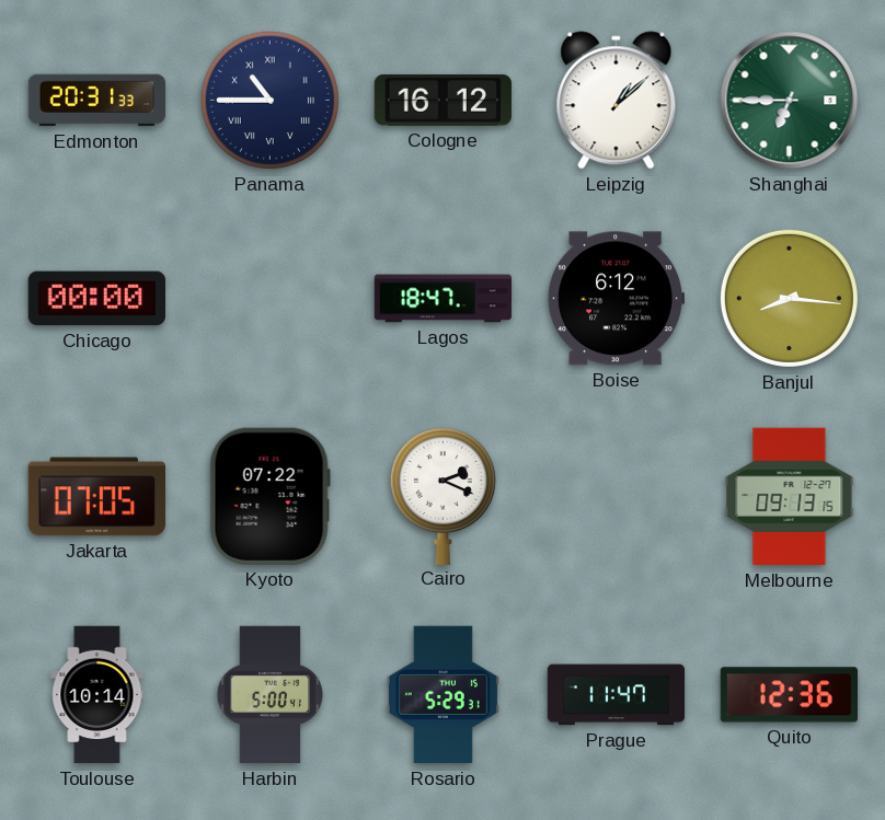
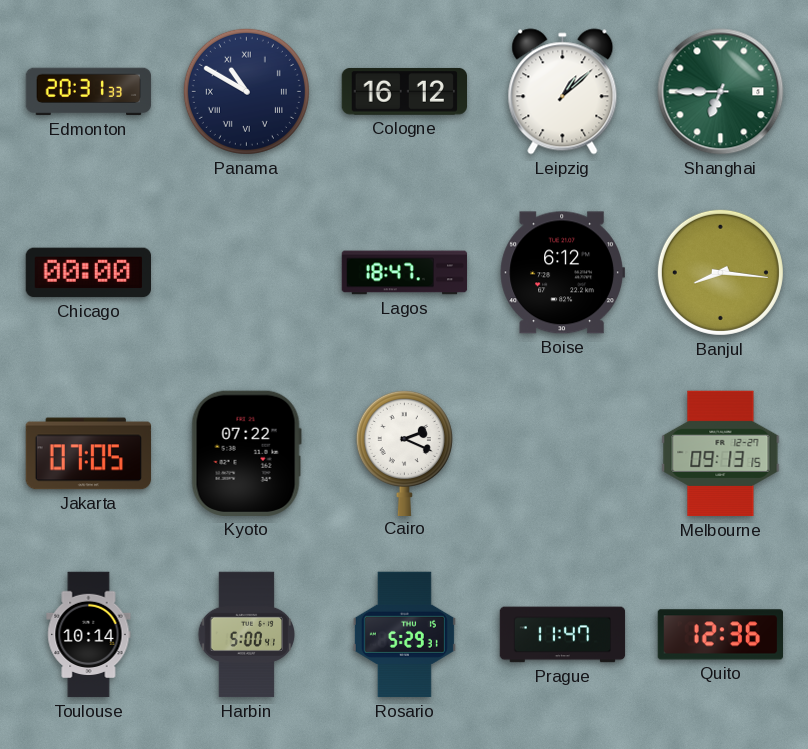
Panama: 10:45 -> 10:50 (246, 91)
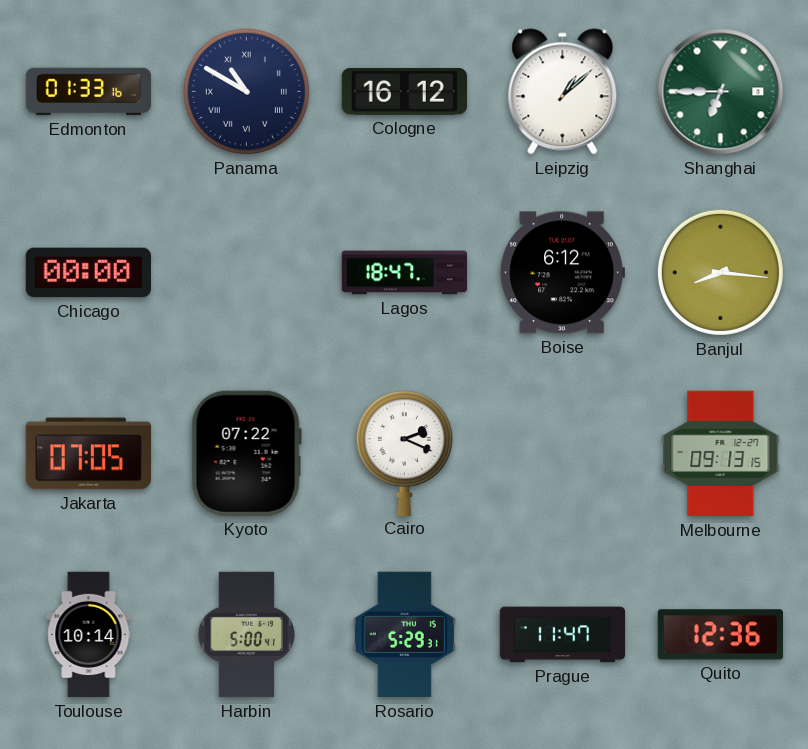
Edmonton: 20:31 -> 01:33 (89, 92)
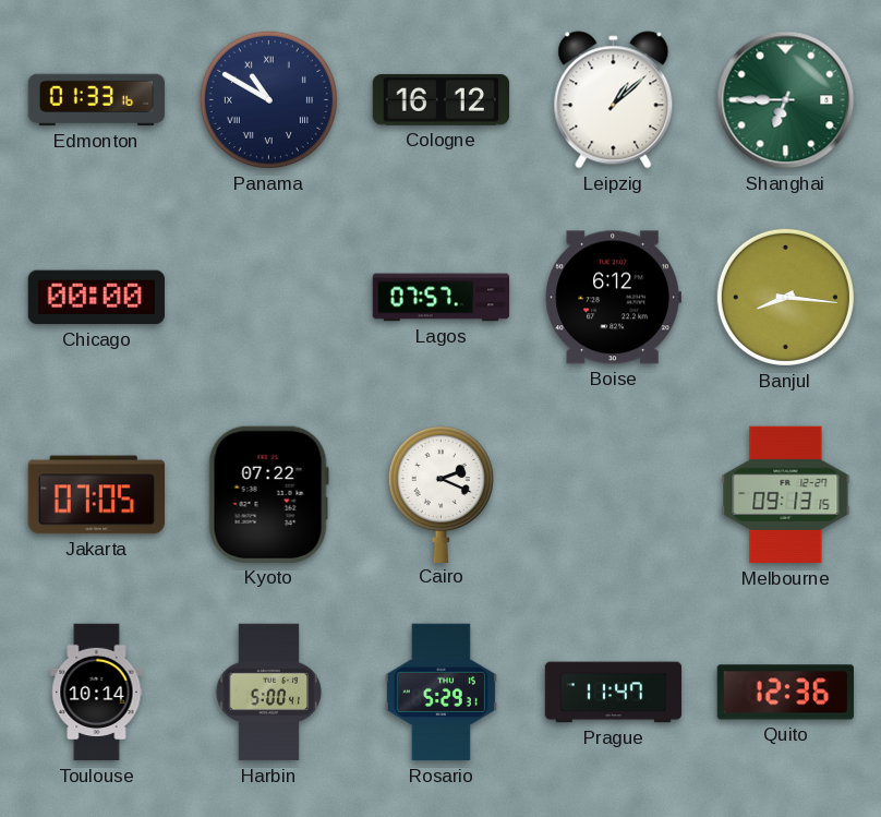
Lagos: 18:47 -> 07:57 (442, 298)
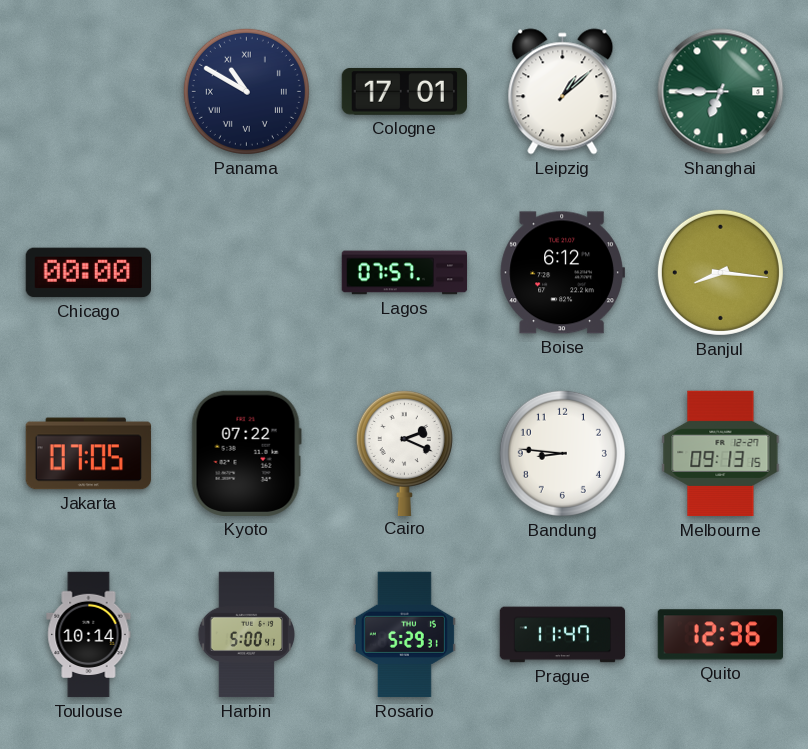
Edmonton: 01:33 -> none (97, 100)
Cologne: 16:12 -> 17:01 (404, 91)
Bandung: none -> 8:46 (562, 453)
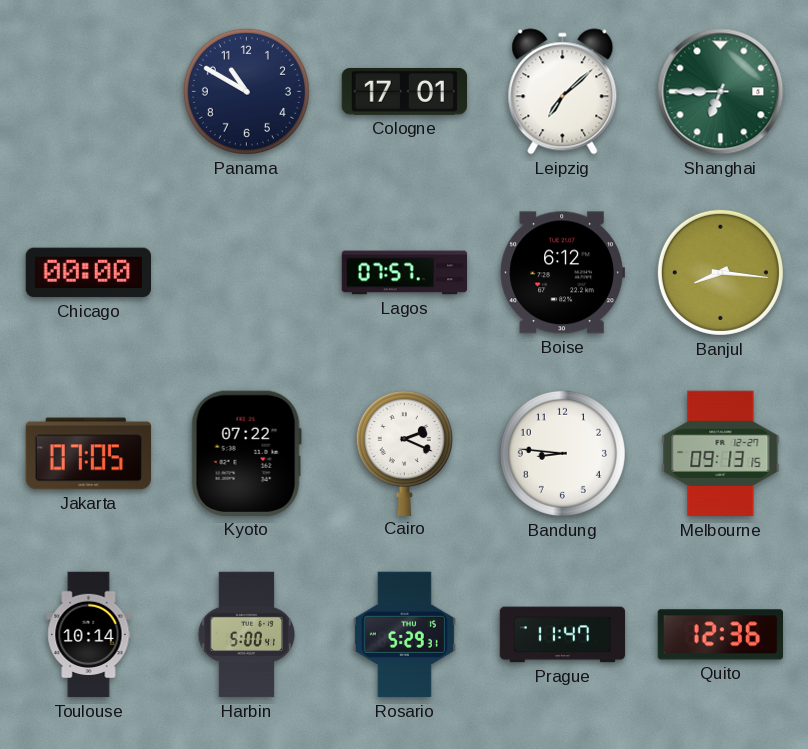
Panama numerals: Roman -> Arabic (246, 91)
Leipzig: 1:08 -> 7:08 (563, 92)
